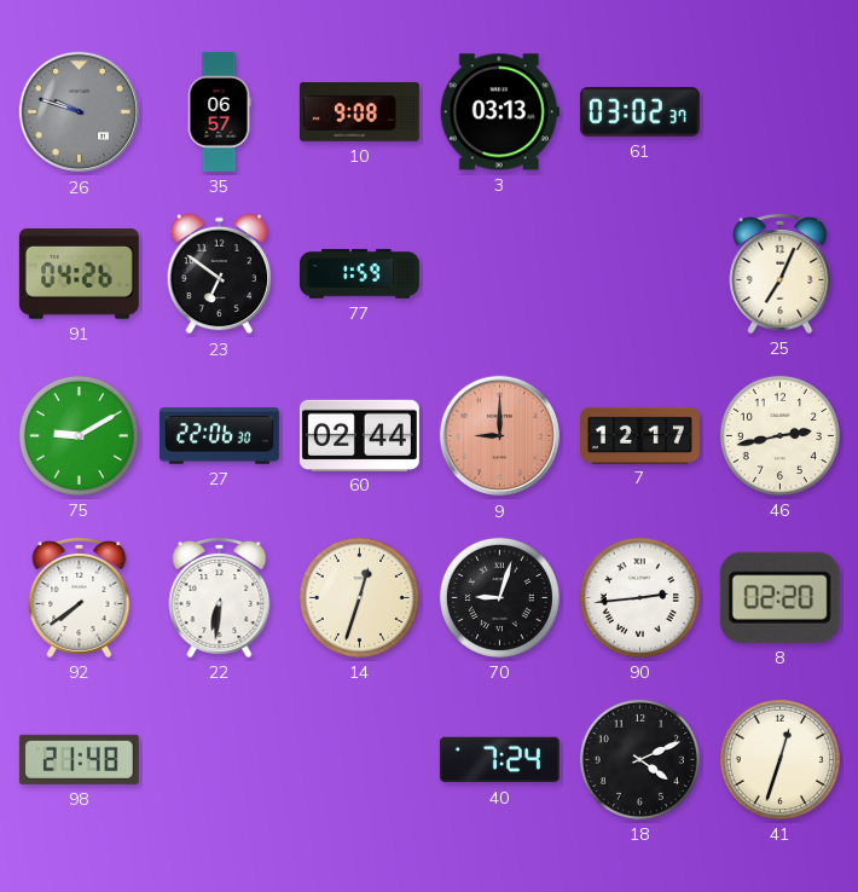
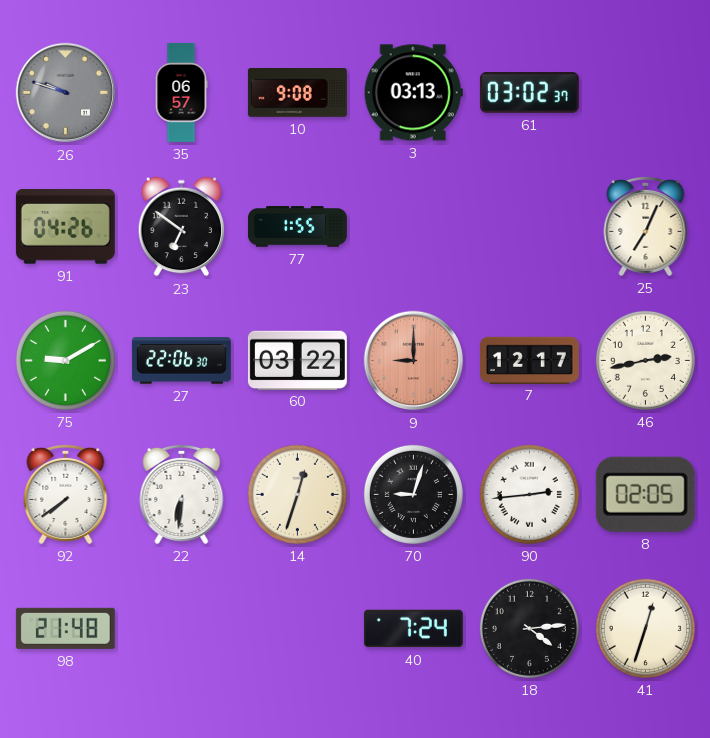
77: 1:59 -> 1:55 (297, 227)
60: 02:44 -> 03:22 (297, 360)
8: 02:20 -> 02:05 (645, 494)
18: 4:11 -> 4:14 (529, 628)
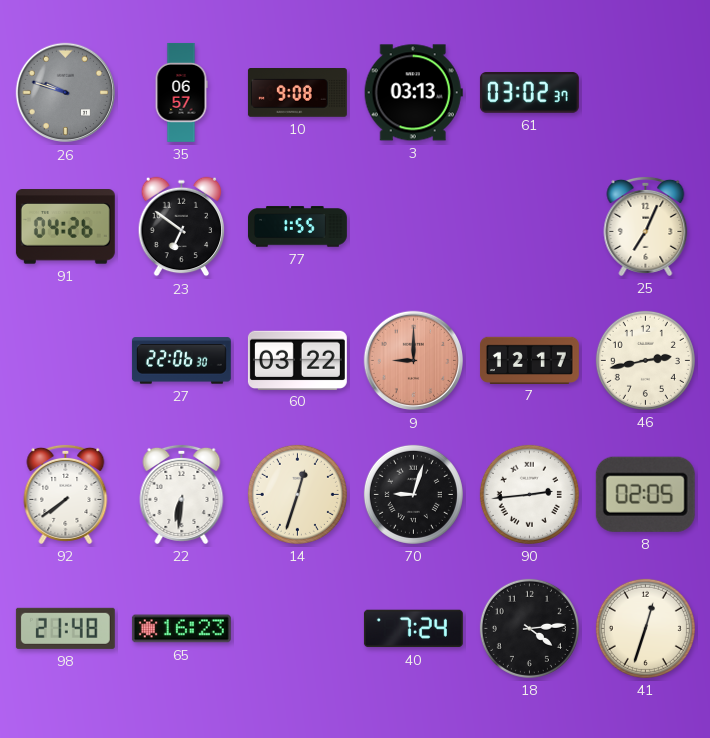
75: 9:10 -> none (65, 360)
65: none -> 16:23 (181, 629)
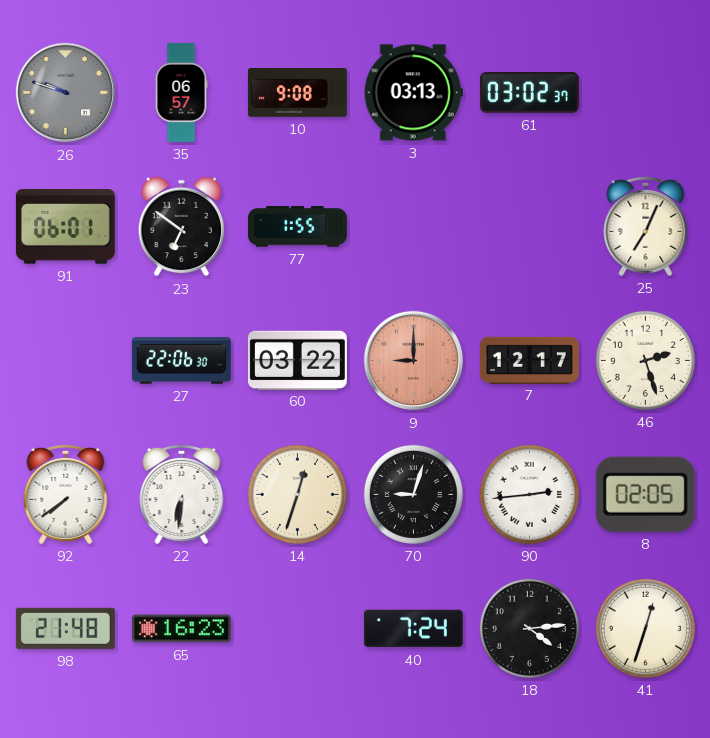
91: 04:26 -> 06:01 (65, 227)
46: 2:43 -> 2:27 (645, 360)
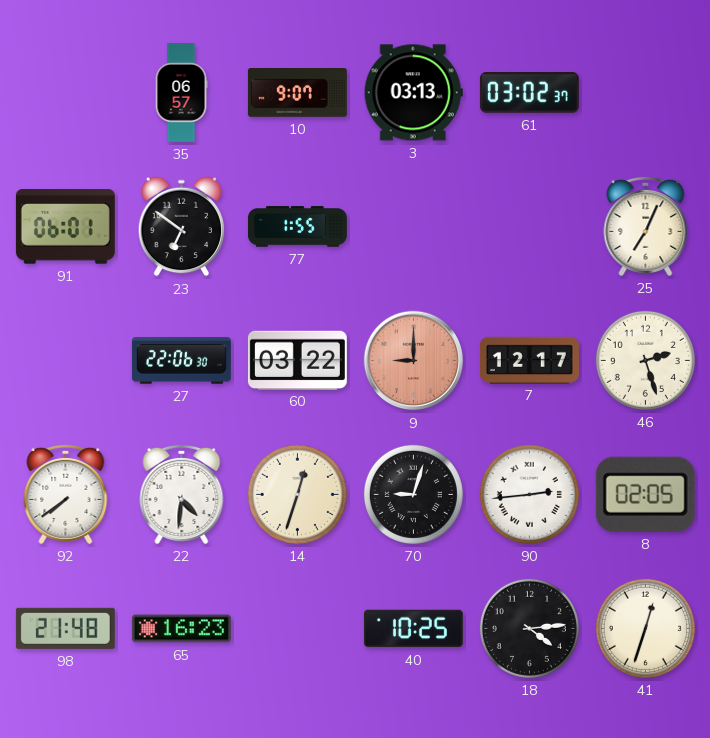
26: 9:48 -> none (66, 93)
10: 9:08 -> 9:07 (297, 93)
22: 6:31 -> 4:31 (182, 494)
40: 7:24 -> 10:25 (413, 629)
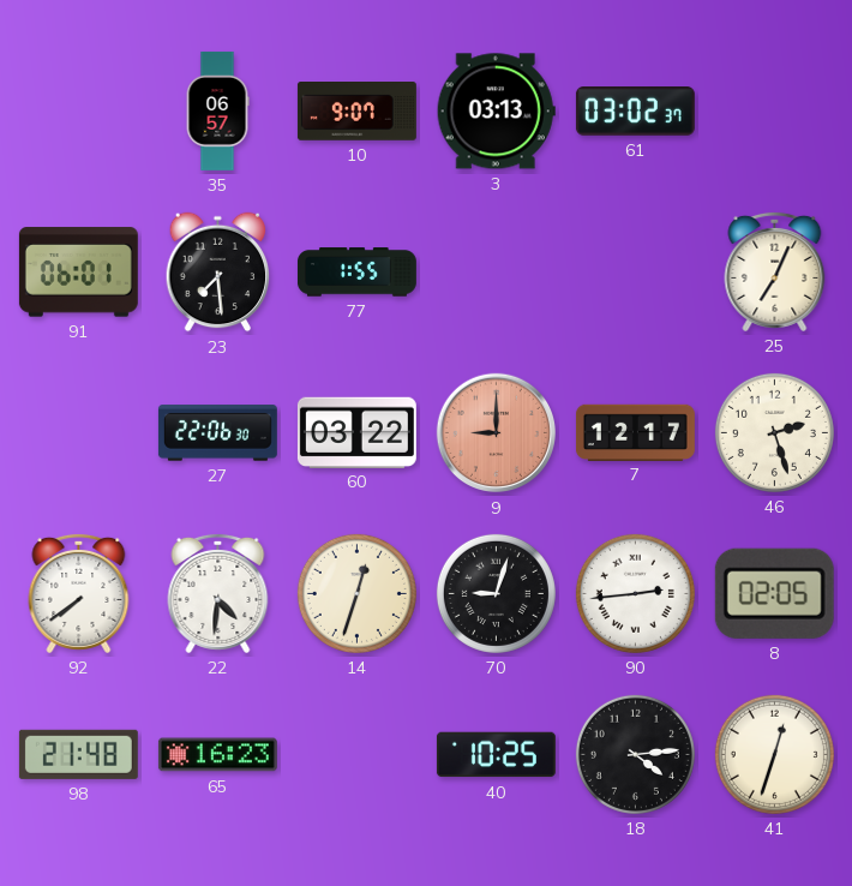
23: 6:51 -> 7:29 (218, 273)
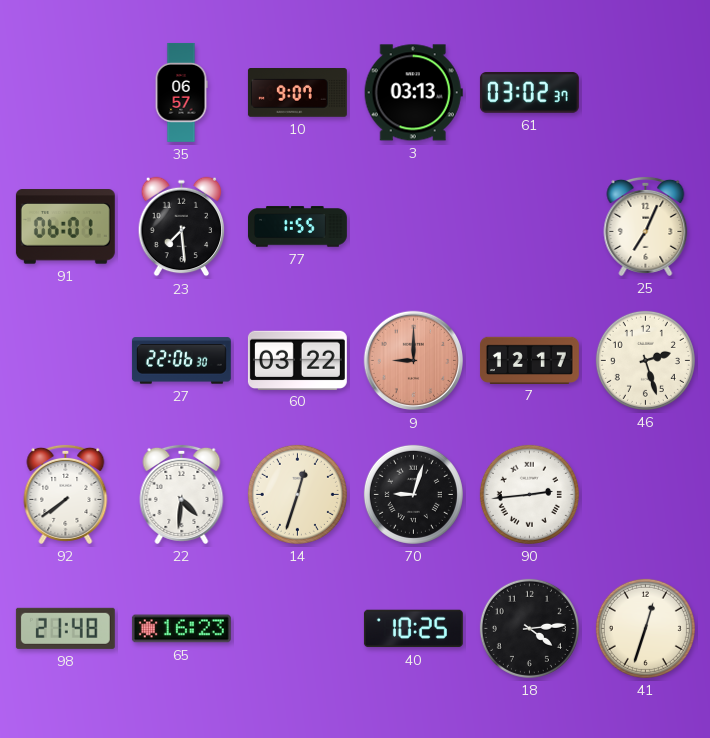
8: 02:05 -> none (774, 593)
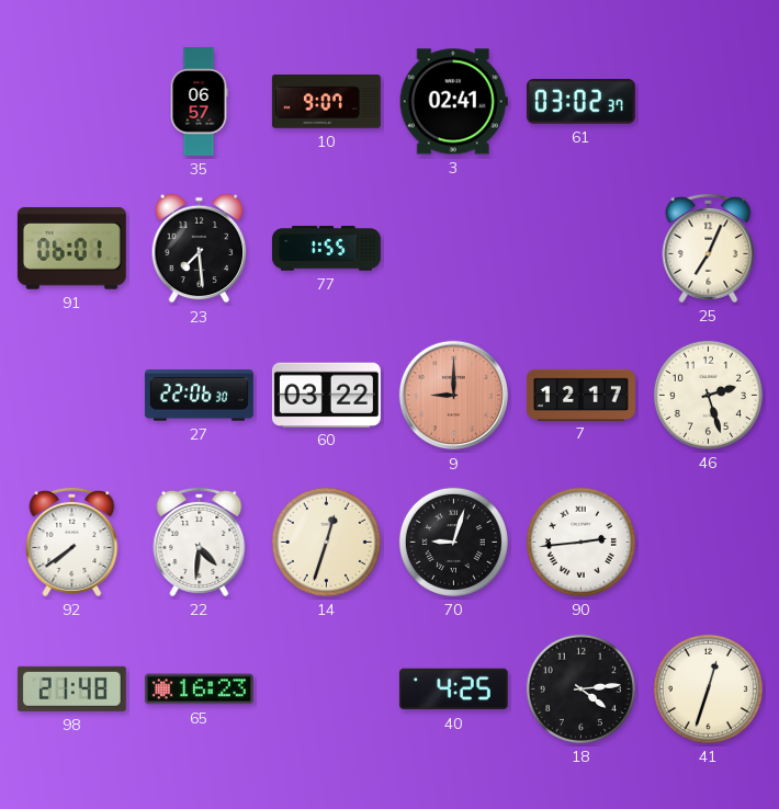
3: 03:13 -> 02:41 (453, 102)
40: 10:25 -> 4:25 (453, 690)
